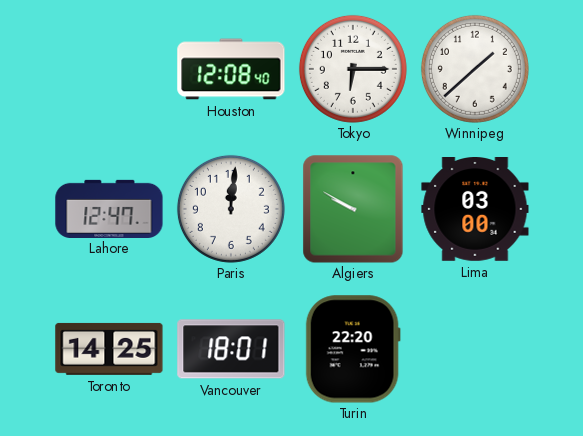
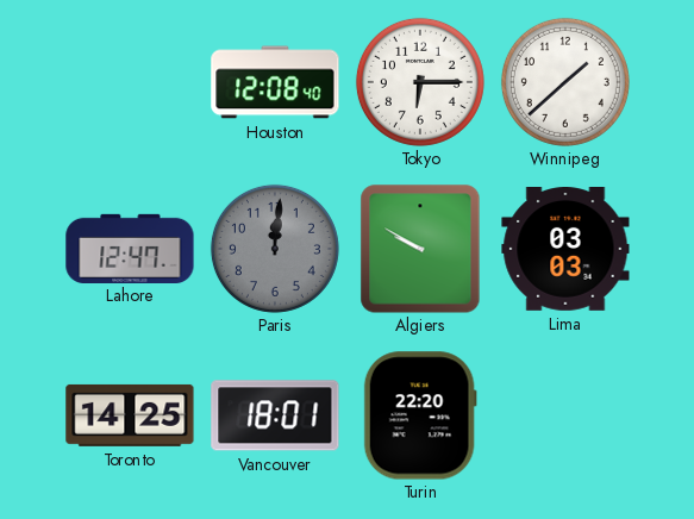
Paris dial: white -> grey (275, 249)
Lima: 03:00 -> 03:03 (565, 250)
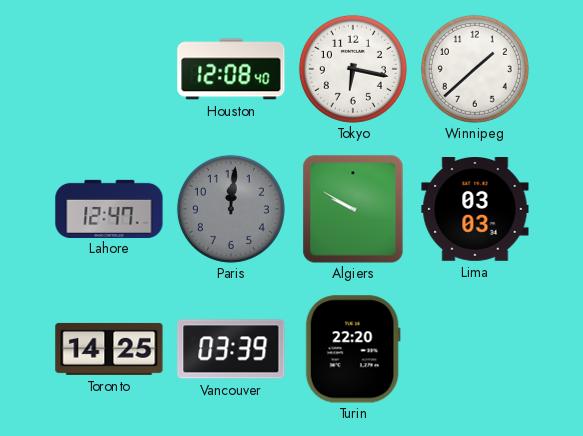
Tokyo: 6:15 -> 6:17 (353, 69)
Vancouver: 18:01 -> 03:39 (231, 349)
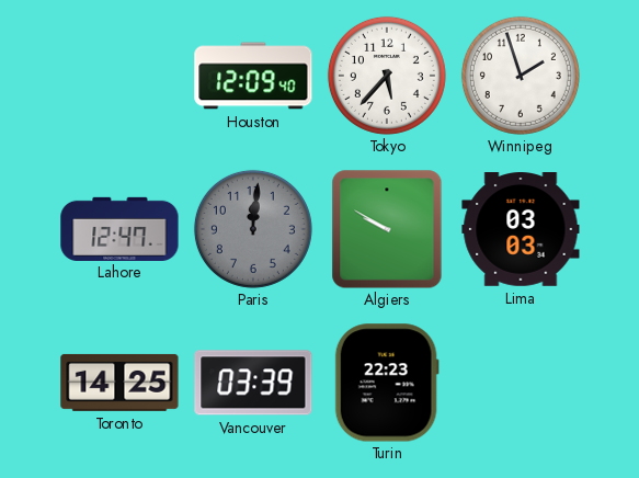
Houston: 12:08 -> 12:09 (253, 76)
Tokyo: 6:17 -> 5:37 (387, 76)
Winnipeg: 1:38 -> 1:57 (521, 76)
Turin: 22:20 -> 22:23 (387, 383)
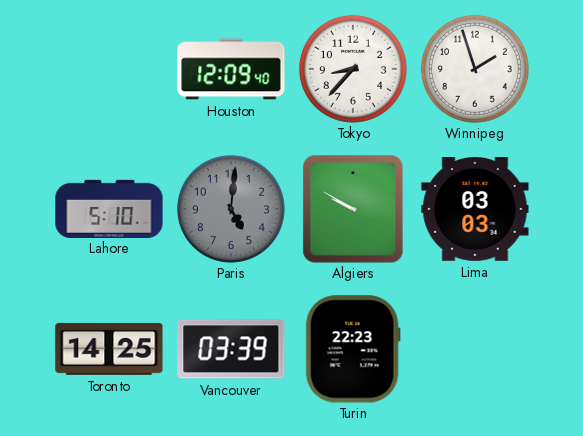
Tokyo: 5:37 -> 8:37 (353, 69)
Lahore: 12:47 -> 5:10 (109, 208)
Paris: 12:01 -> 5:01 (231, 209)
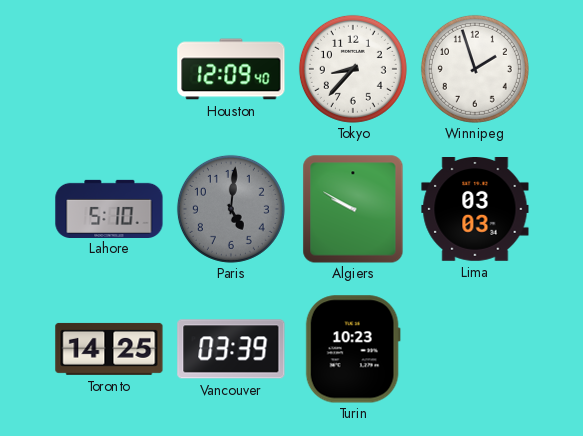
Turin: 22:23 -> 10:23 (353, 349)
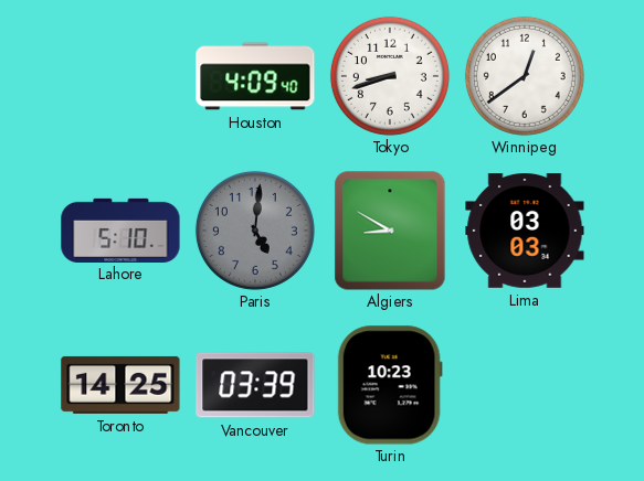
Houston: 12:09 -> 4:09 (255, 76)
Tokyo: 8:37 -> 8:42 (390, 76)
Winnipeg: 1:57 -> 12:39 (525, 76)
Algiers: 9:50 -> 8:50 (390, 231)
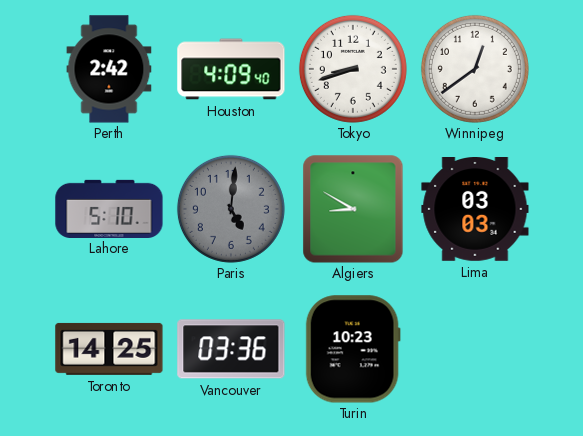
Perth: none -> 2:42 (109, 69)
Vancouver: 03:39 -> 03:36 (231, 349)
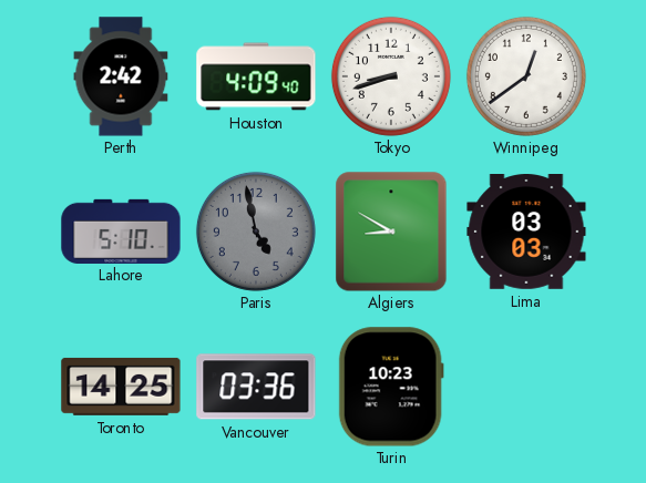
Paris: 5:01 -> 4:58 (256, 232)
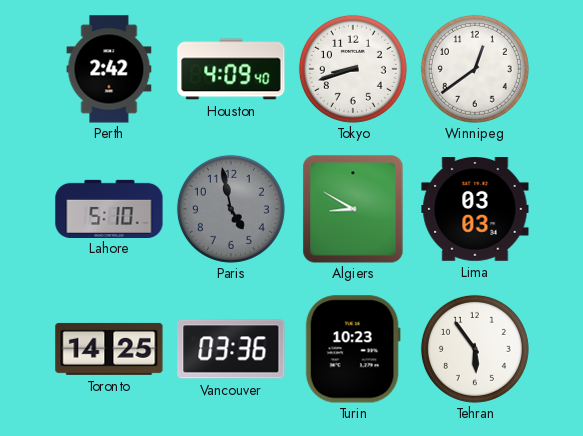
Tehran: none -> 5:54 (475, 349)
